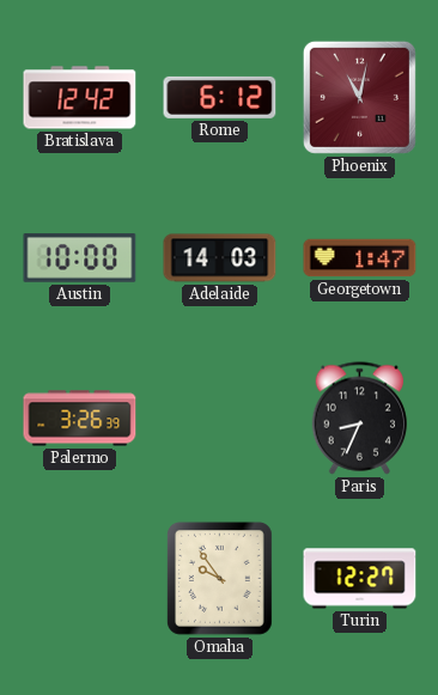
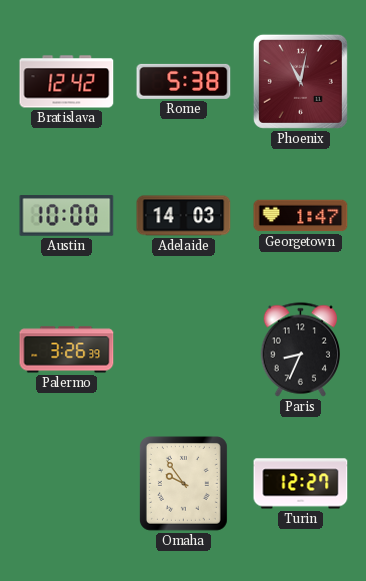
Rome: 6:12 -> 5:38 (184, 81)
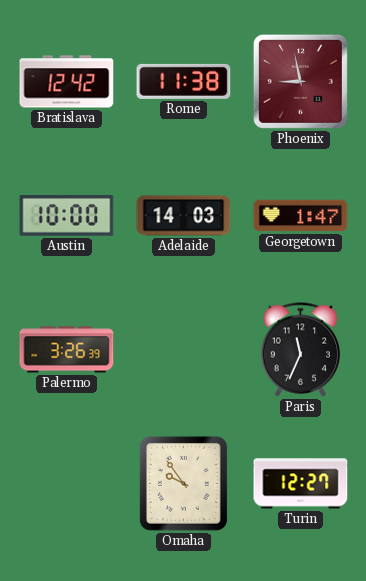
Rome: 5:38 -> 11:38 (184, 81)
Phoenix: 11:02 -> 8:58 (300, 81)
Paris: 8:34 -> 11:34 (300, 350)
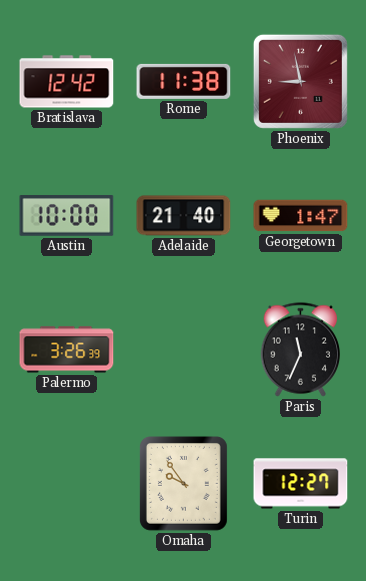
Adelaide: 14:03 -> 21:40 (184, 216)
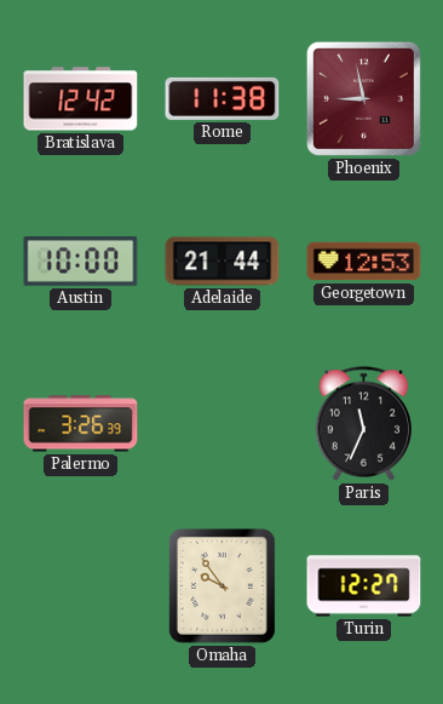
Adelaide: 21:40 -> 21:44 (223, 262)
Georgetown: 1:47 -> 12:53 (364, 262)
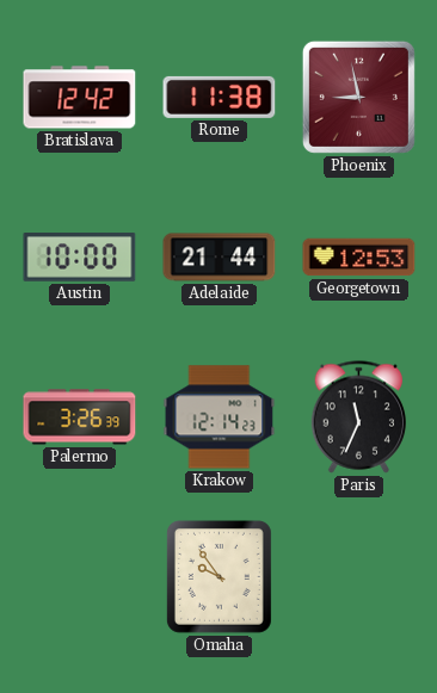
Krakow: none -> 12:14 (220, 417)
Turin: 12:27 -> none (364, 586)
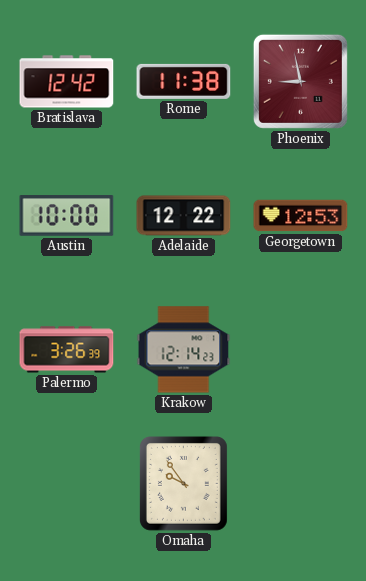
Adelaide: 21:44 -> 12:22 (184, 216)
Paris: 11:34 -> none (358, 417)
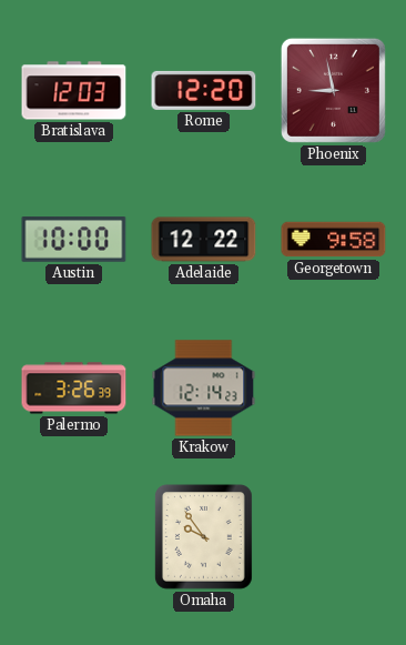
Bratislava: 12:42 -> 12:03 (74, 91)
Rome: 11:38 -> 12:20 (204, 90)
Georgetown: 12:53 -> 9:58 (334, 240)
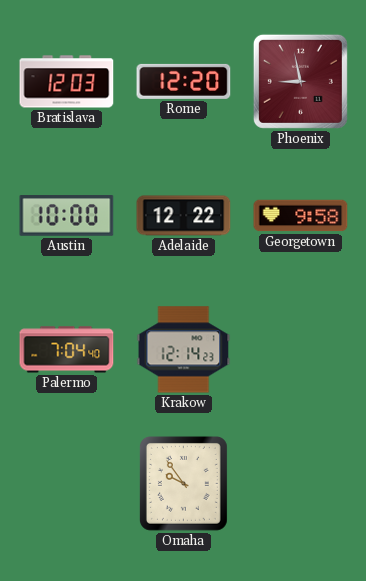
Palermo: 3:26 -> 7:04 (67, 350)
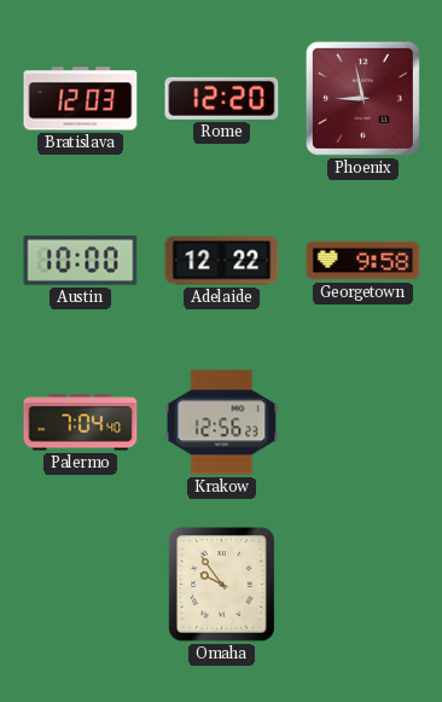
Krakow: 12:14 -> 12:56 (222, 423)
